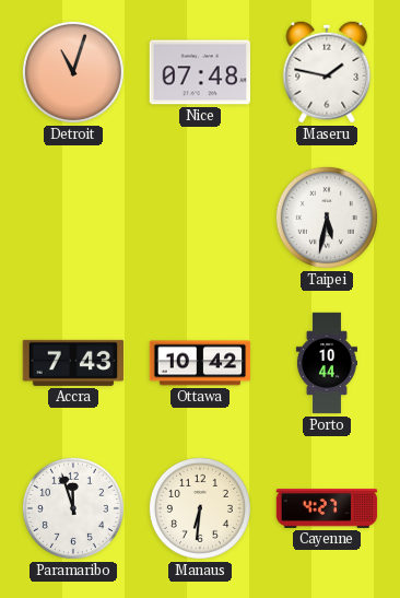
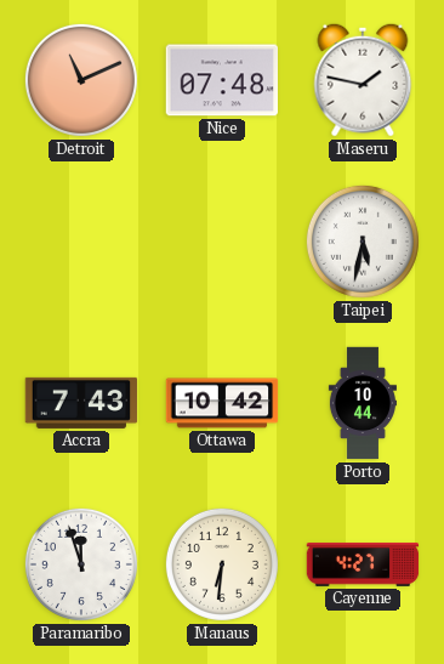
Detroit: 11:03 -> 11:11 (81, 80)
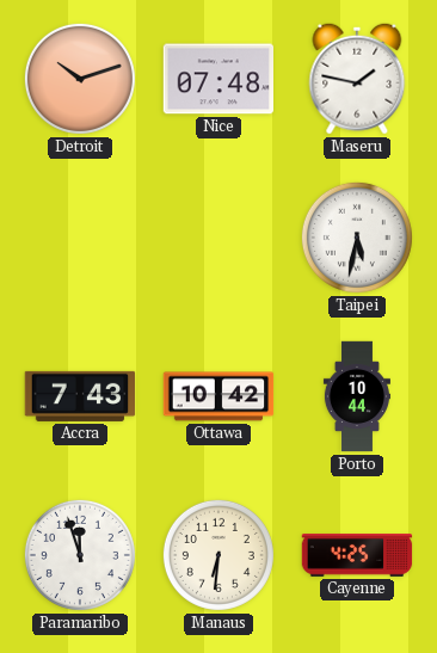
Detroit: 11:11 -> 10:12 (80, 79)
Cayenne: 4:27 -> 4:25 (357, 556)
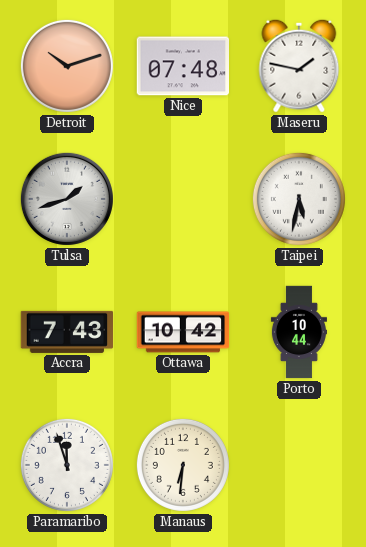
Tulsa: none -> 1:42 (67, 199)
Cayenne: 4:25 -> none (357, 556)
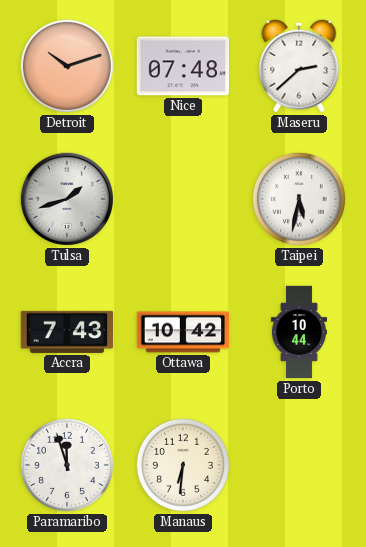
Maseru: 1:47 -> 2:38 (299, 66)
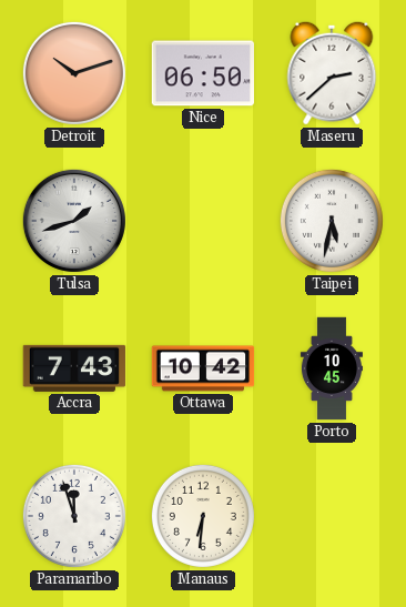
Nice: 07:48 -> 06:50 (203, 73)
Porto: 10:44 -> 10:45 (332, 368)
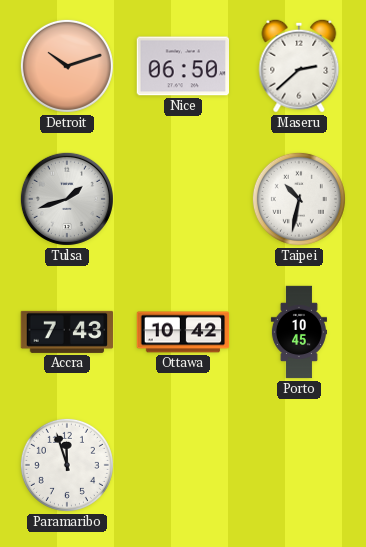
Taipei: 5:32 -> 10:32 (299, 199)
Manaus: 6:31 -> none (203, 516)
